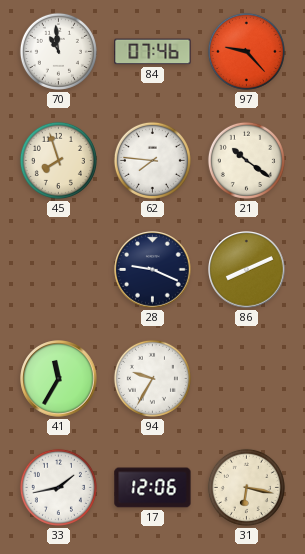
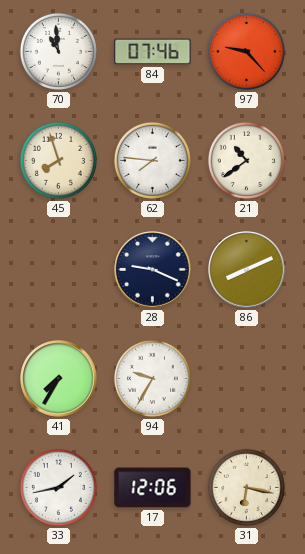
21: 10:21 -> 10:39 (246, 160)
41: 11:35 -> 7:35 (59, 379)
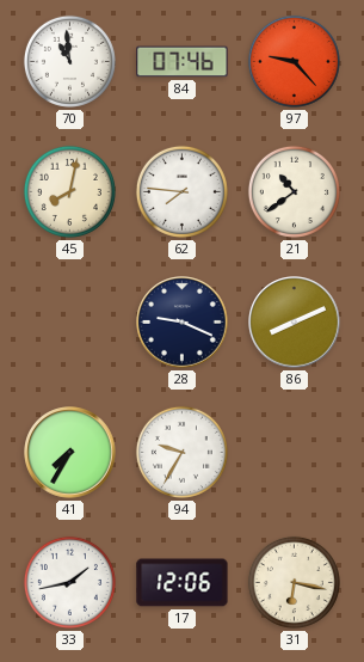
45: 7:57 -> 8:02 (69, 191)
